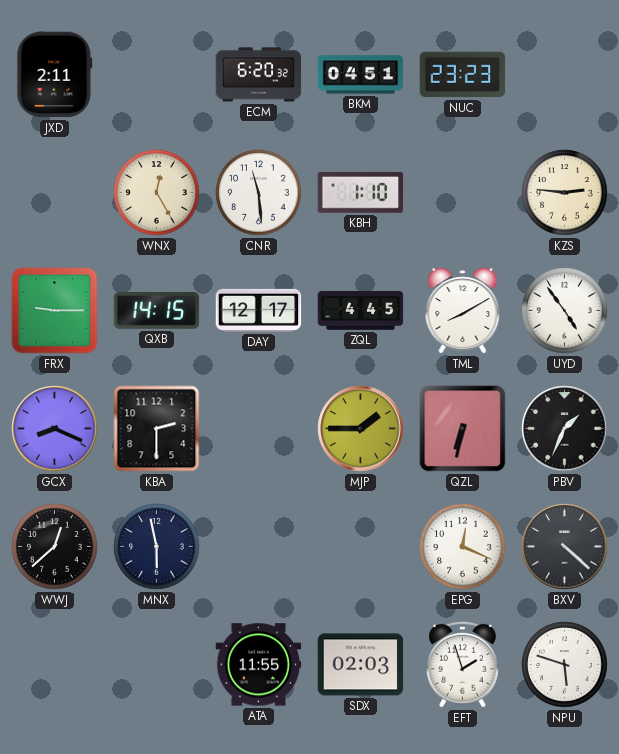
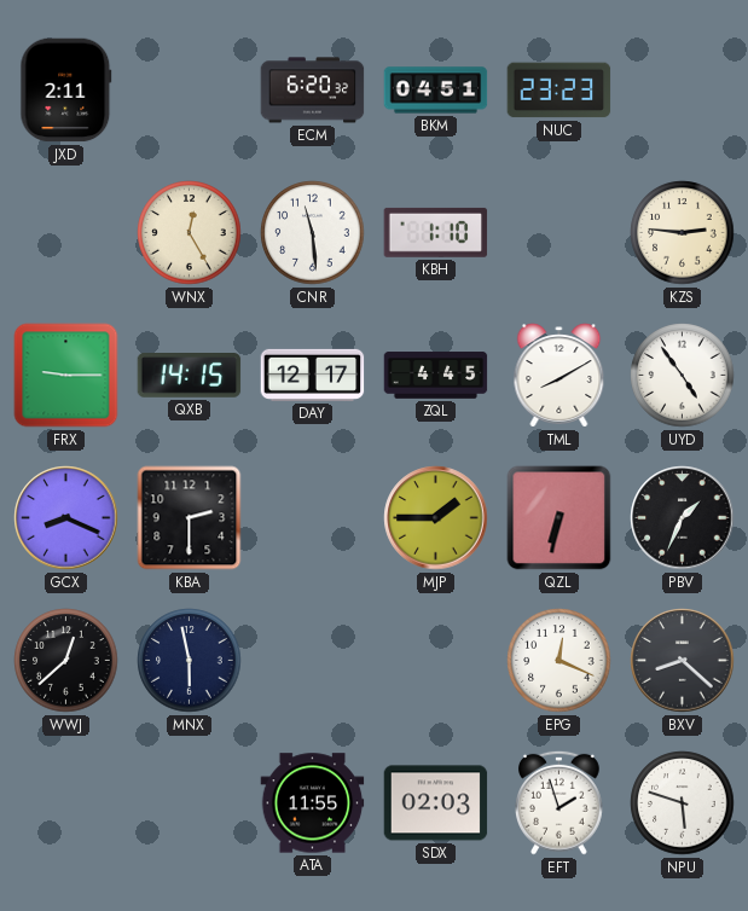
BXV: 4:22 -> 8:22 (683, 661)
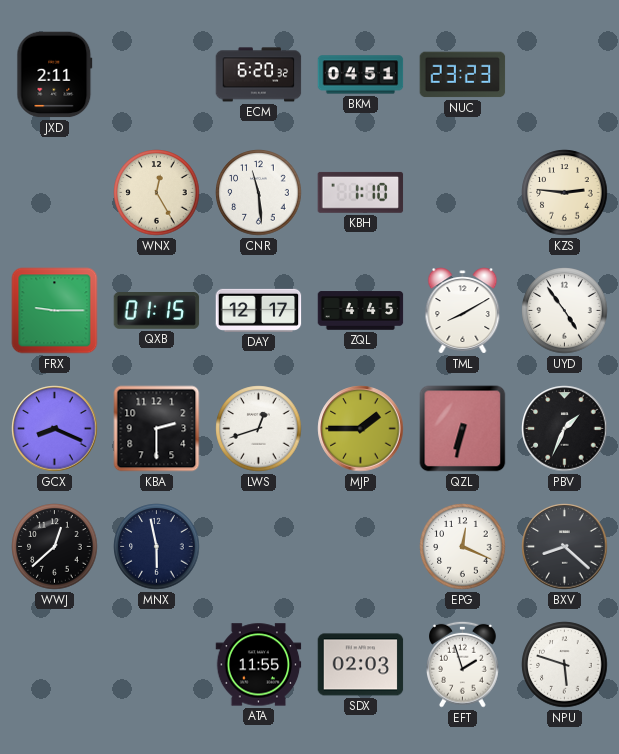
QXB: 14:15 -> 01:15 (157, 311)
LWS: none -> 12:42 (259, 429)
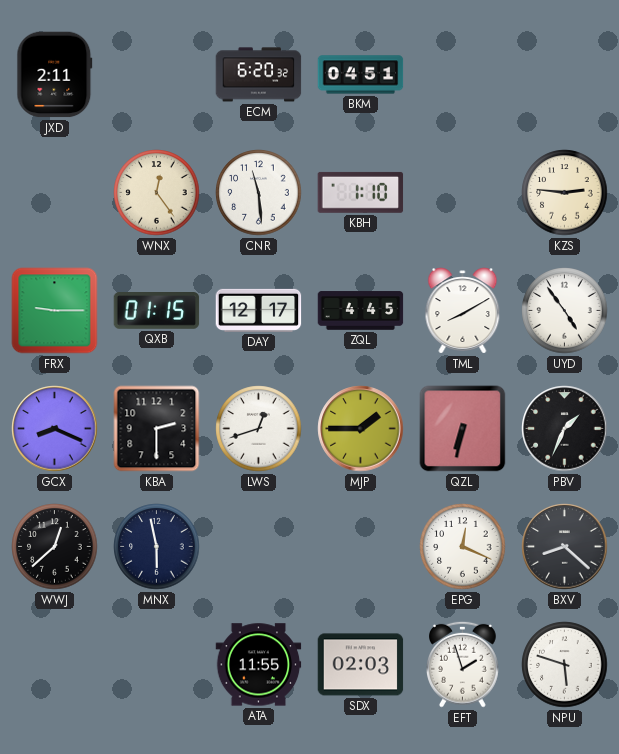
NUC: 23:23 -> none (463, 75)
WNX: 12:25 -> 12:24 (157, 193)
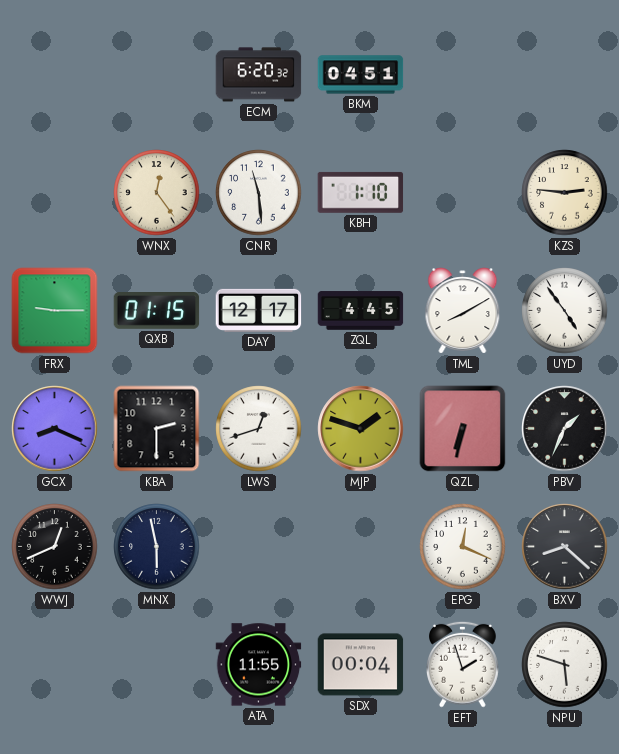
JXD: 2:11 -> none (55, 75)
MJP: 1:45 -> 1:48 (361, 429)
WWJ: 12:38 -> 12:41 (55, 547)
SDX: 02:03 -> 00:04 (361, 665)
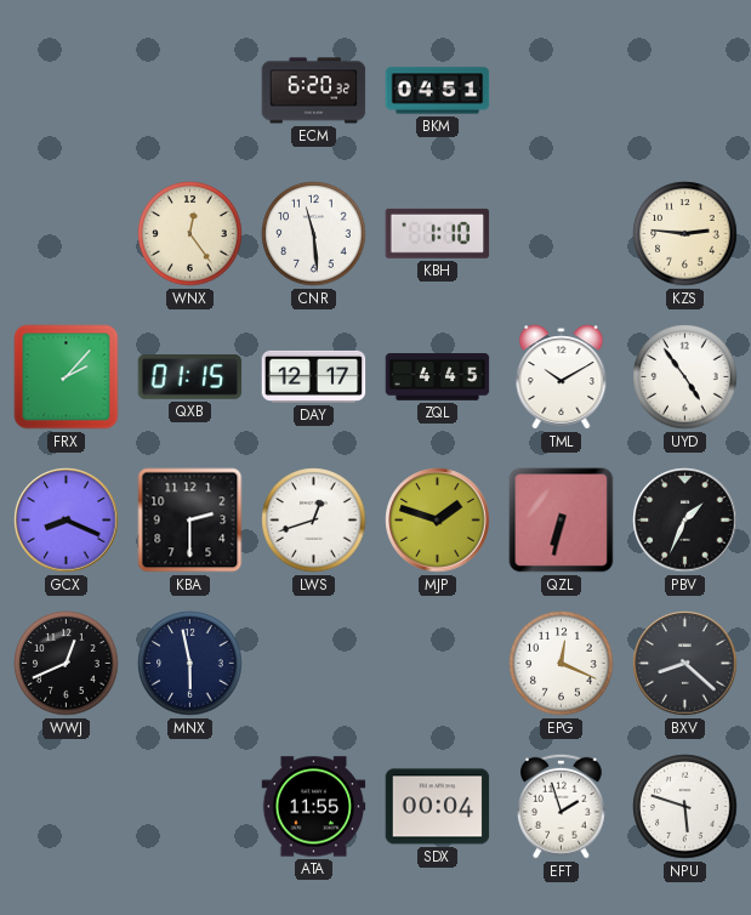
FRX: 9:15 -> 2:07 (67, 377)
TML: 8:10 -> 10:10 (562, 377)
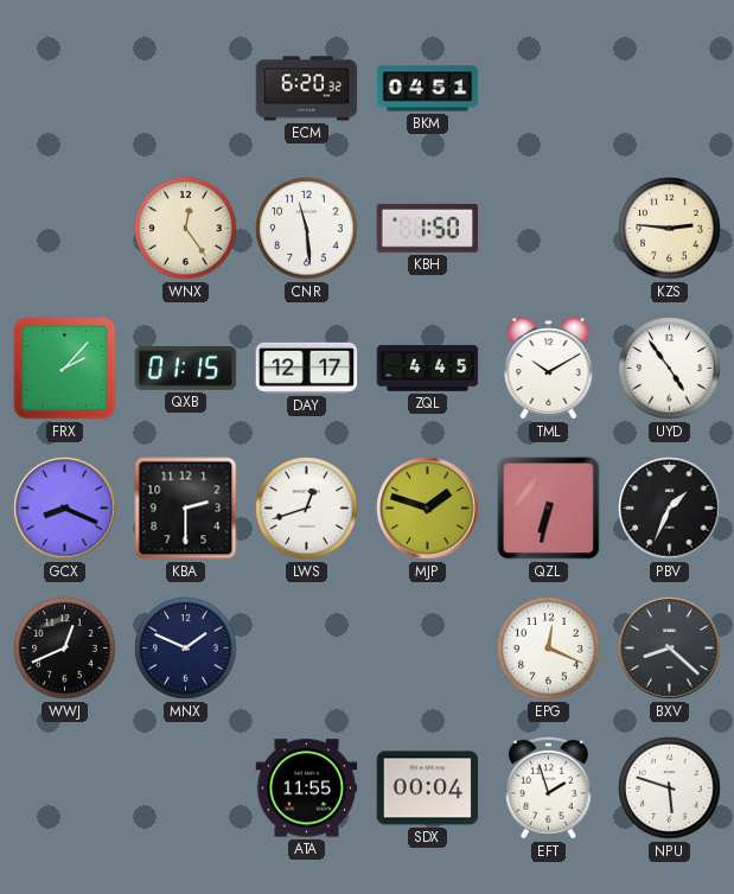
KBH: 1:10 -> 1:50 (428, 228)
MNX: 5:58 -> 1:49 (186, 649)
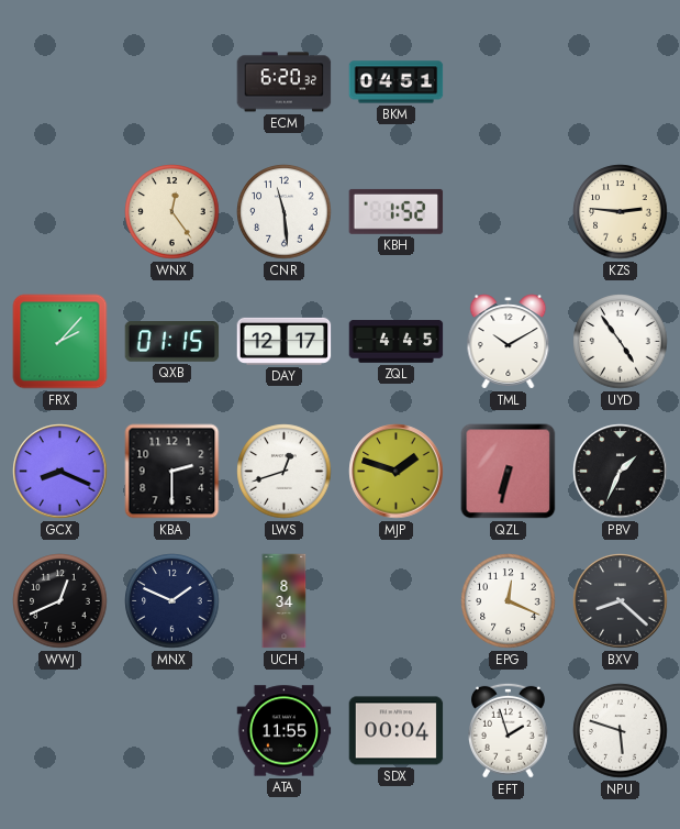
KBH: 1:50 -> 1:52 (397, 211)
UCH: none -> 8:34 (285, 601)
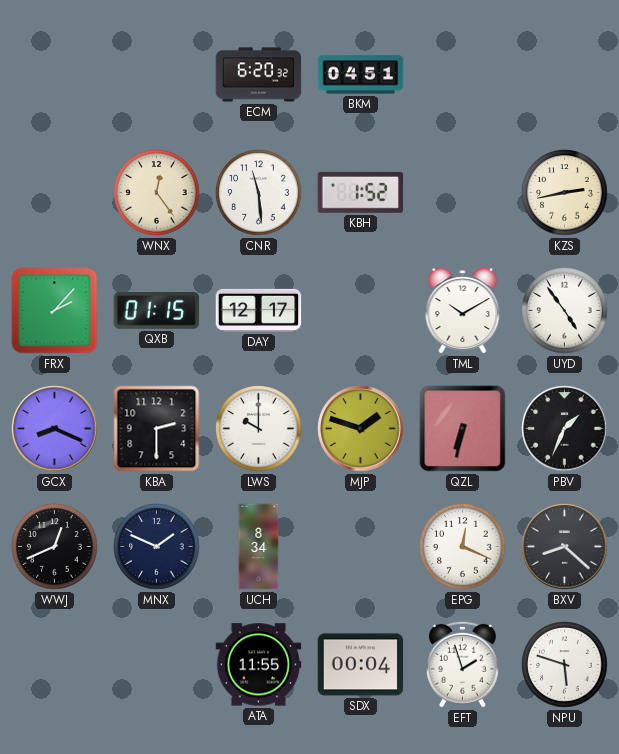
KZS: 2:46 -> 2:43 (565, 193)
ZQL: 4:45 -> none (397, 342)
LWS: 12:42 -> 10:00 (259, 429)
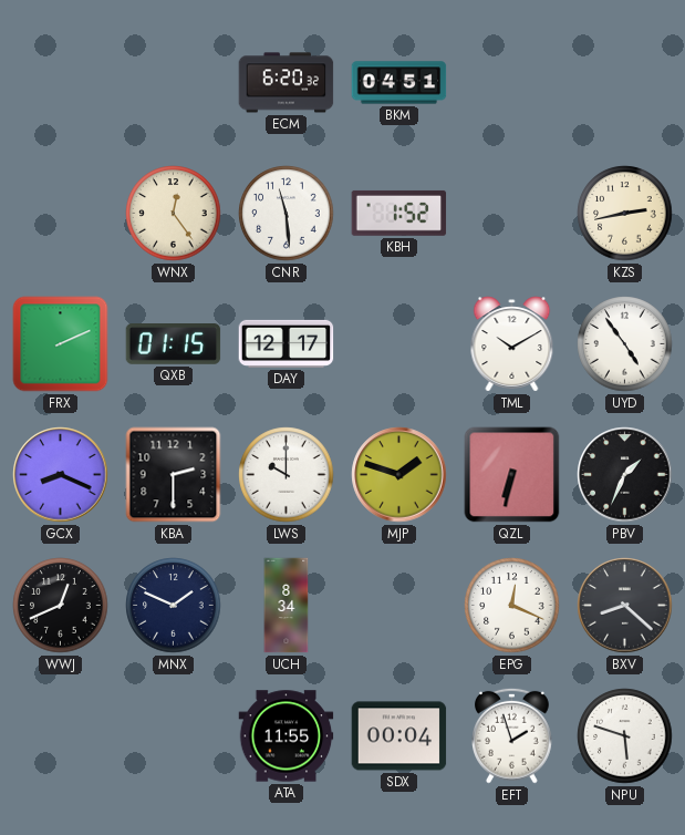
FRX: 2:07 -> 2:11 (61, 344)
